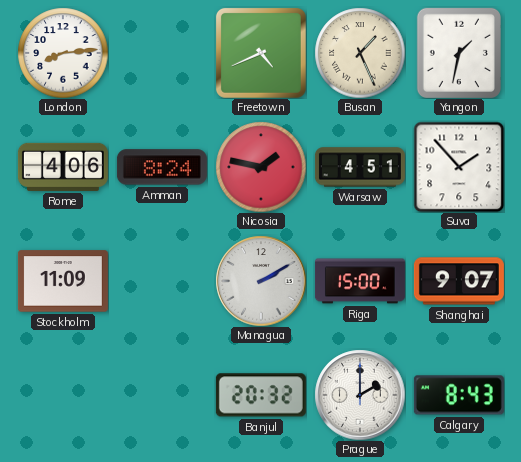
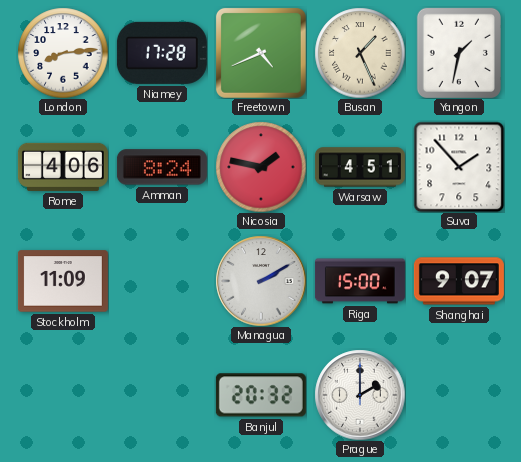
Niamey: none -> 17:28 (162, 53)
Calgary: 8:43 -> none (459, 395)
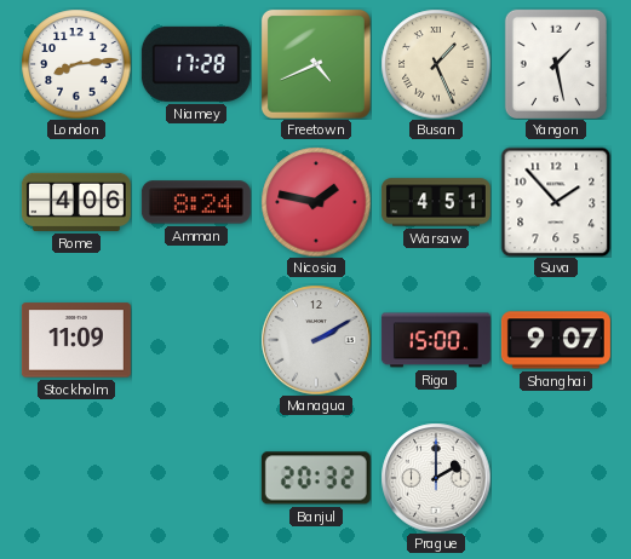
Yangon: 1:32 -> 1:28 (556, 64)
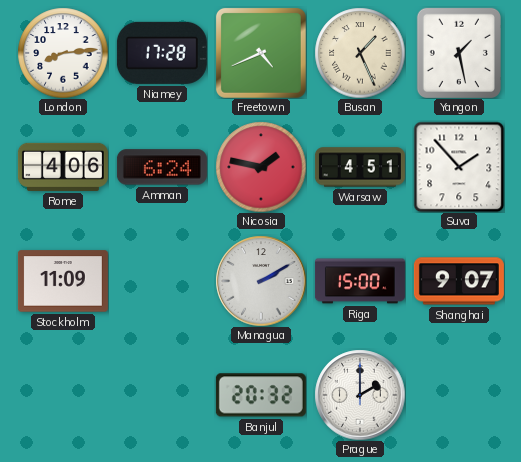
Amman: 8:24 -> 6:24 (162, 167)
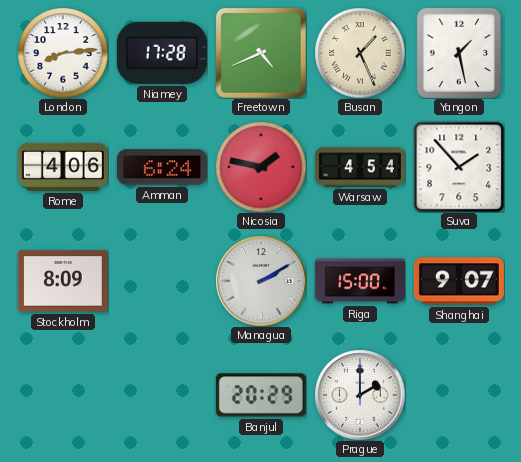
Warsaw: 4:51 -> 4:54 (360, 167)
Stockholm: 11:09 -> 8:09 (63, 281)
Banjul: 20:32 -> 20:29 (261, 395)
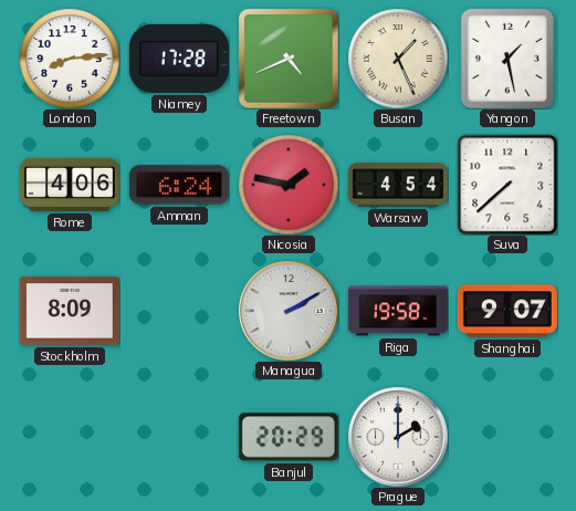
Suva: 1:53 -> 7:38 (507, 185)
Riga: 15:00 -> 19:58 (398, 311)
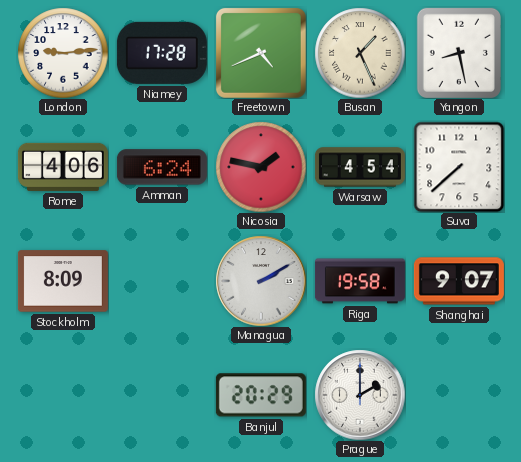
London: 8:14 -> 9:14 (63, 53)
Yangon: 1:28 -> 8:28 (459, 53)
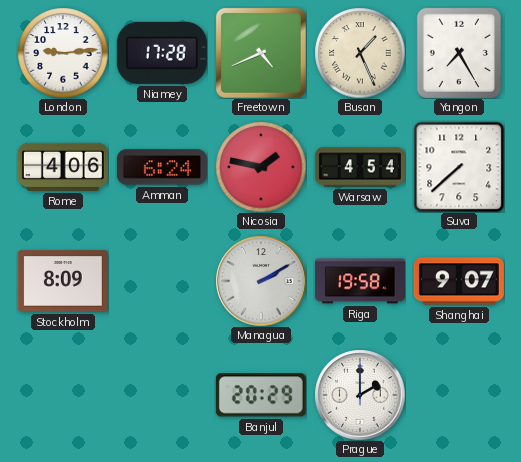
Yangon: 8:28 -> 7:25 (459, 53)
